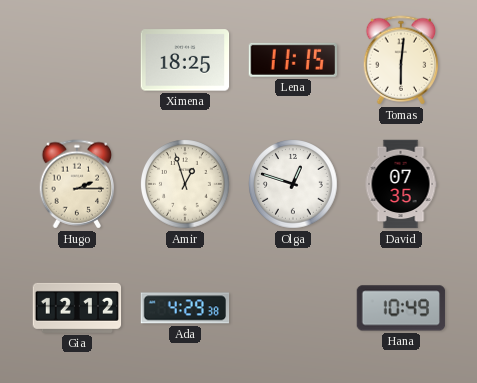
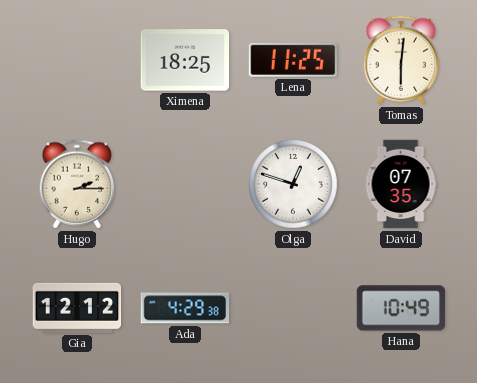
Lena: 11:15 -> 11:25 (292, 60)
Amir: 12:57 -> none (186, 185)
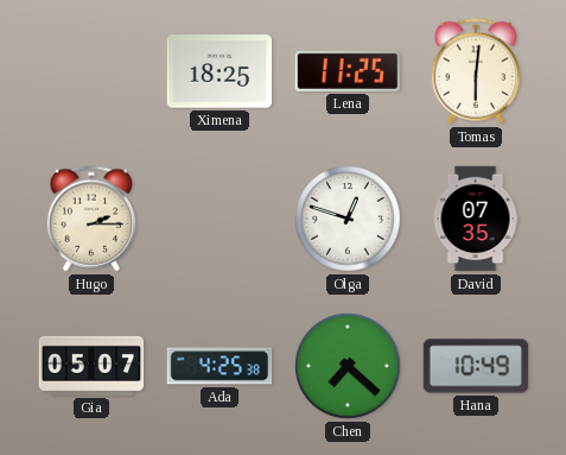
Gia: 12:12 -> 05:07 (91, 366)
Ada: 4:29 -> 4:25 (220, 366)
Chen: none -> 7:22 (349, 367)
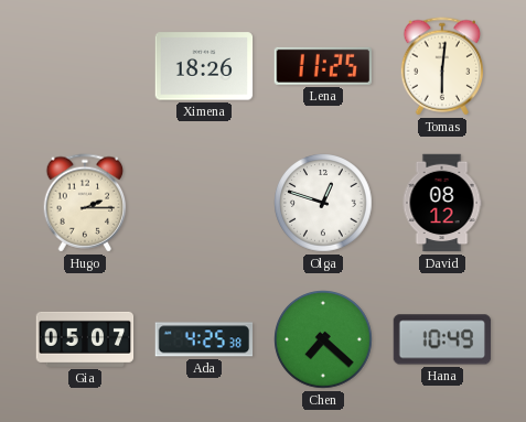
Ximena: 18:25 -> 18:26 (204, 66)
David: 07:35 -> 08:12 (442, 203)
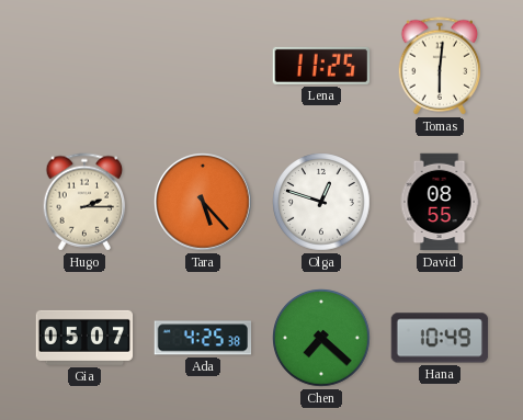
Ximena: 18:26 -> none (204, 66)
Tara: none -> 5:23 (204, 203)
David: 08:12 -> 08:55 (440, 202)
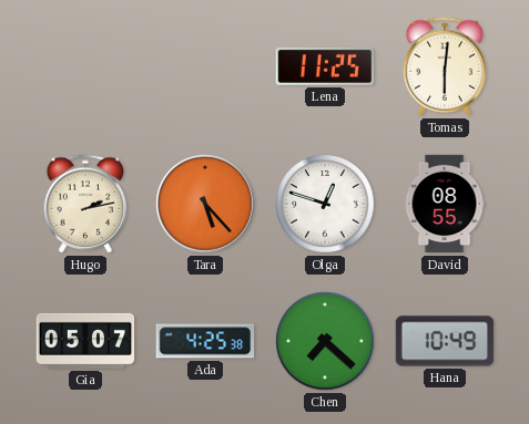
Hugo: 2:15 -> 2:13 (85, 204)
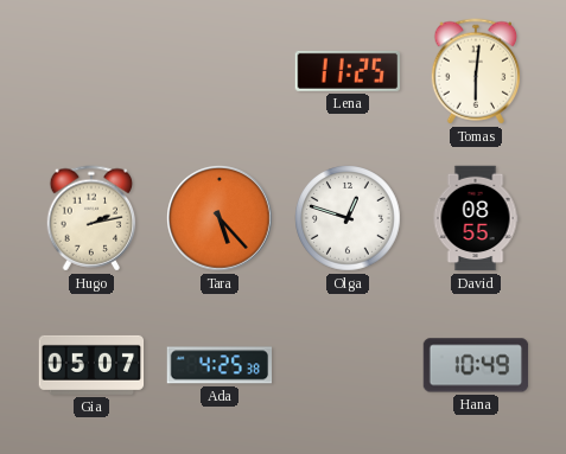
Chen: 7:22 -> none (326, 342)
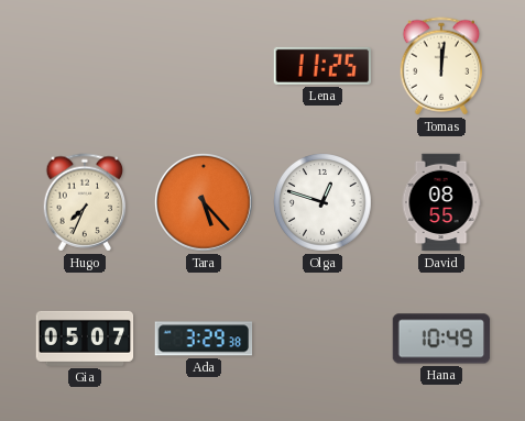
Tomas: 6:01 -> 12:01 (441, 66)
Hugo: 2:13 -> 7:34 (85, 202)
Ada: 4:25 -> 3:29 (204, 339)
